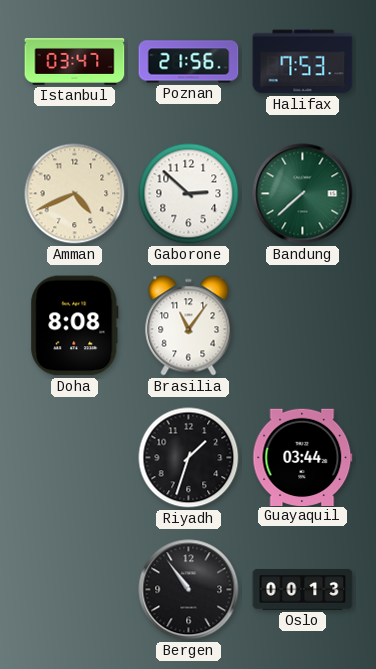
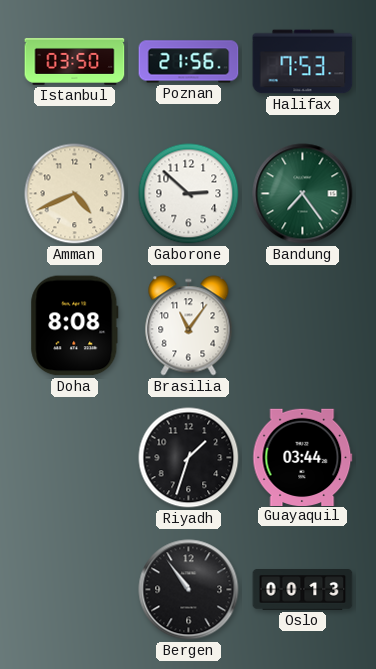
Istanbul: 03:47 -> 03:50 (75, 61)
Bandung: 7:38 -> 7:24 (303, 194)
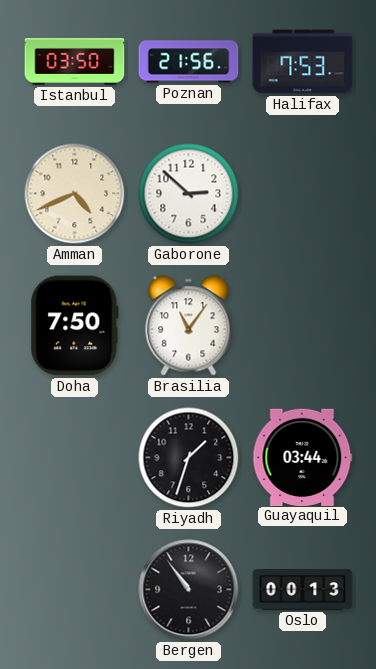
Bandung: 7:24 -> none (303, 194)
Doha: 8:08 -> 7:50 (75, 326)
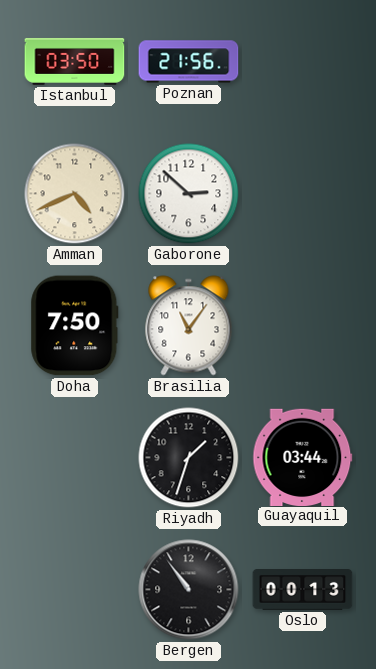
Halifax: 7:53 -> none (303, 62)
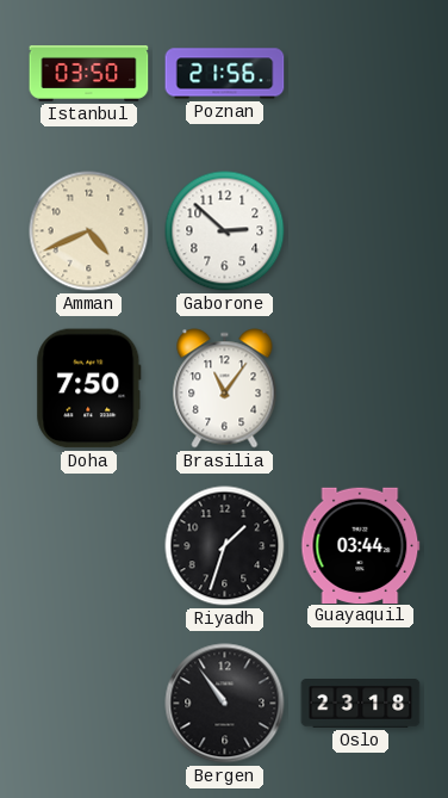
Oslo: 00:13 -> 23:18 (361, 704)
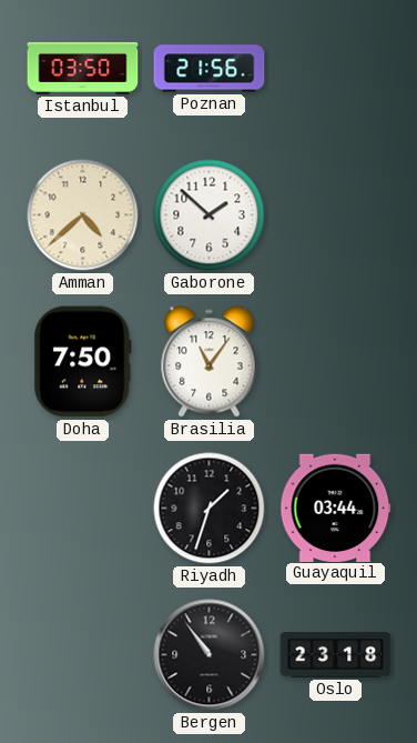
Amman: 4:41 -> 4:38 (83, 215)
Gaborone: 2:52 -> 1:52 (210, 215)
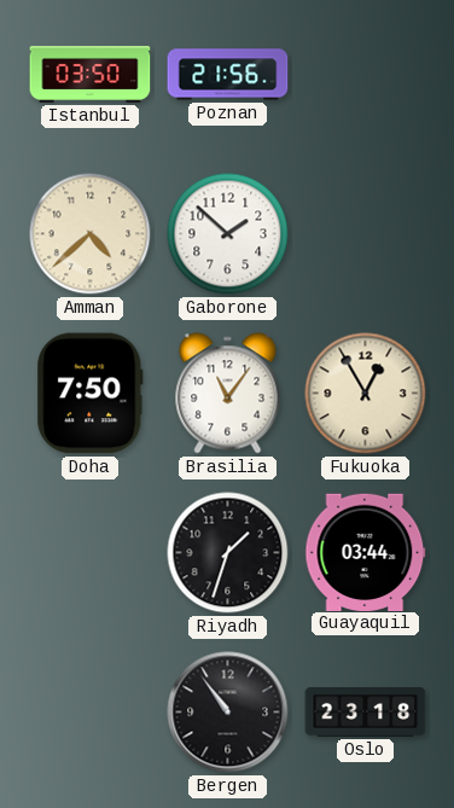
Fukuoka: none -> 12:55 (366, 394)
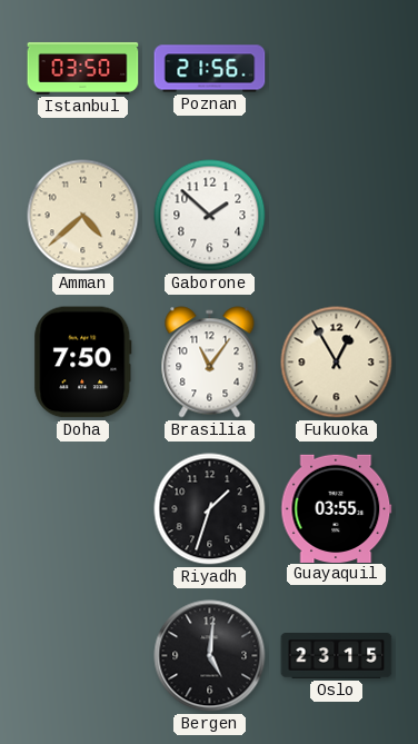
Guayaquil: 03:44 -> 03:55 (337, 508)
Bergen: 10:54 -> 5:01 (210, 656)
Oslo: 23:18 -> 23:15 (337, 656)
